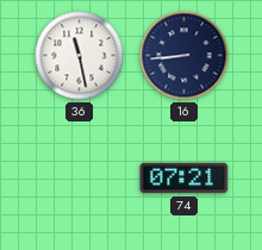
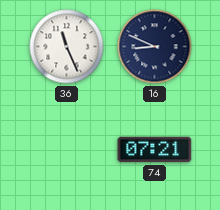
36: 11:28 -> 11:26 (67, 47)
16: 8:44 -> 8:49 (155, 47)
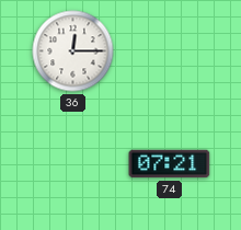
36: 11:26 -> 12:15 (73, 51)
16: 8:49 -> none (155, 47)
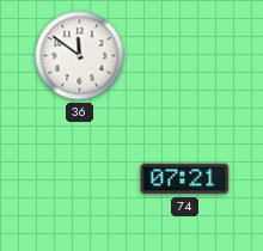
36: 12:15 -> 11:51 (80, 56)
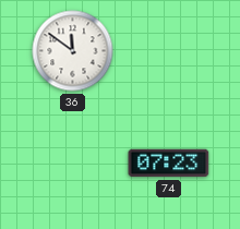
74: 07:21 -> 07:23 (169, 164)
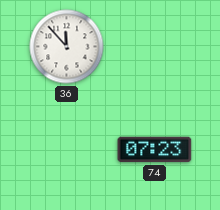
36: 11:51 -> 11:53 (67, 47)
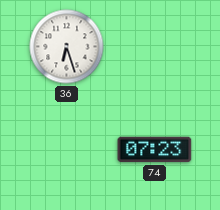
36: 11:53 -> 6:27 (67, 47)
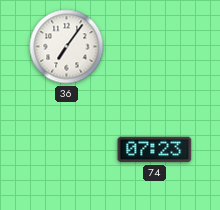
36: 6:27 -> 7:06 (67, 47)
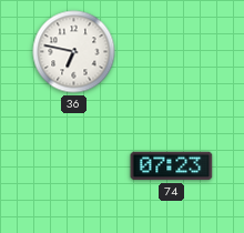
36: 7:06 -> 6:47 (74, 52)
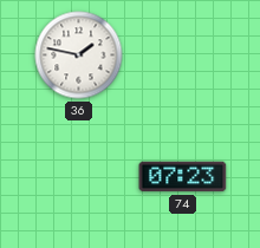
36: 6:47 -> 1:47 (79, 56)
